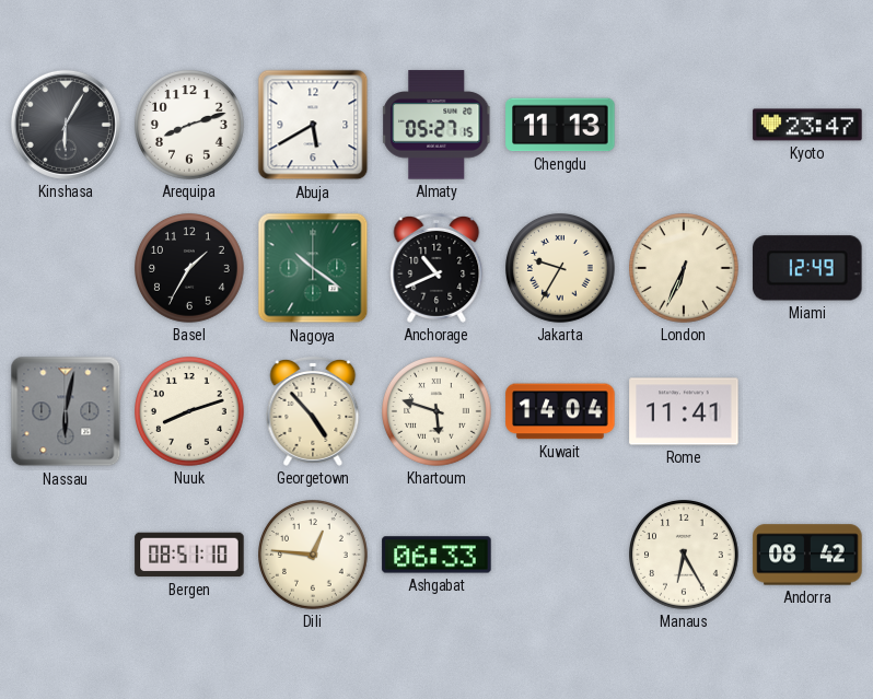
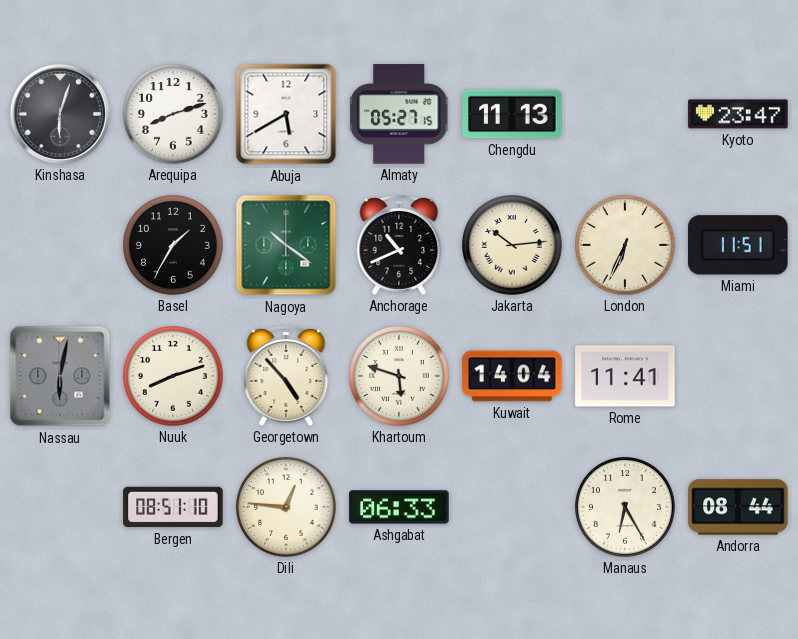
Kinshasa: 6:05 -> 6:03 (60, 114)
Jakarta: 9:35 -> 10:14 (513, 246)
Miami: 12:49 -> 11:51 (738, 245)
Andorra: 08:42 -> 08:44 (738, 507)
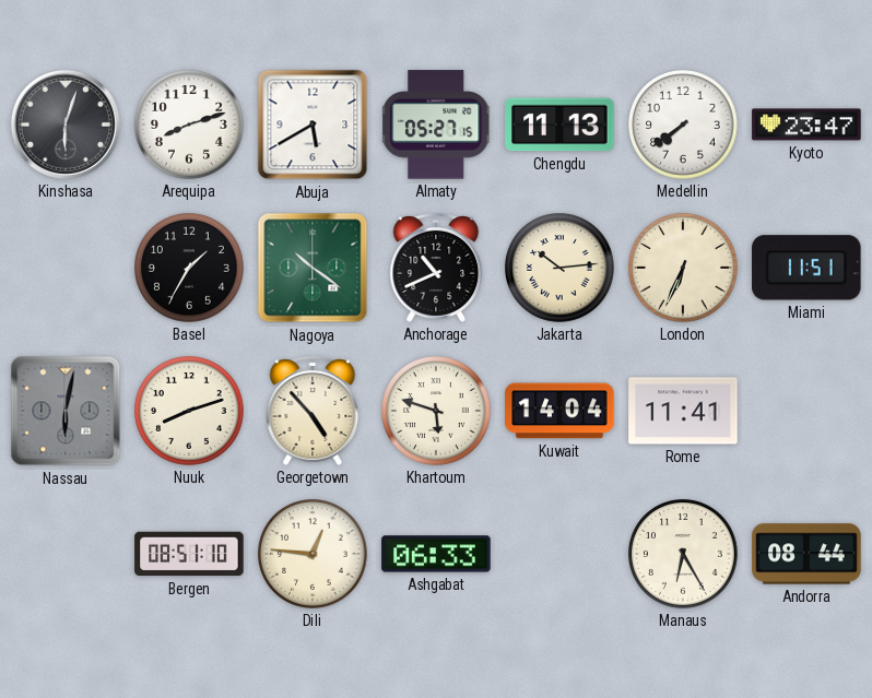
Medellin: none -> 7:39 (684, 126)
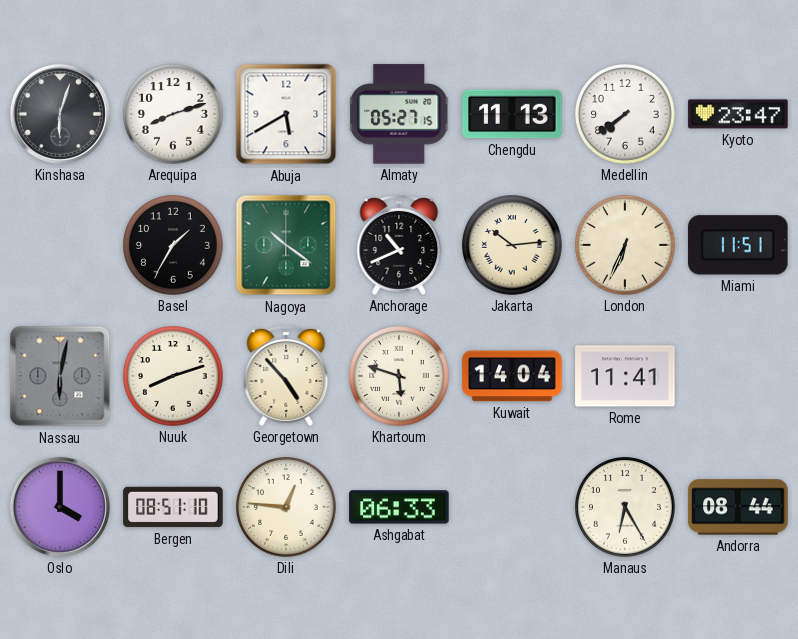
Oslo: none -> 4:00 (60, 507)
